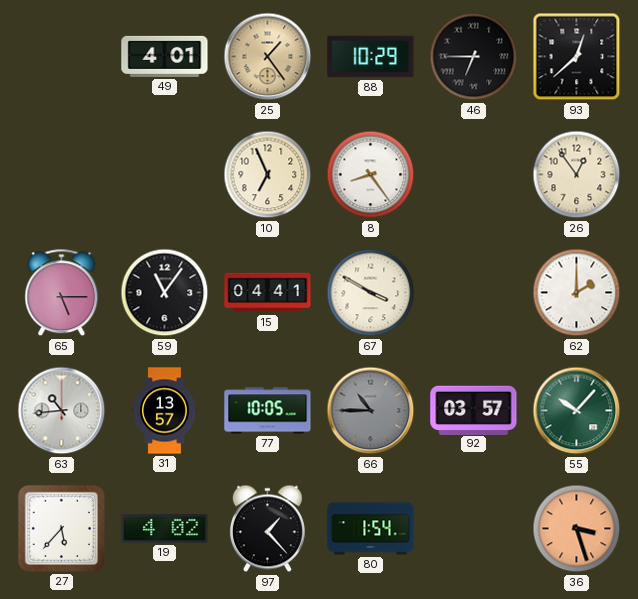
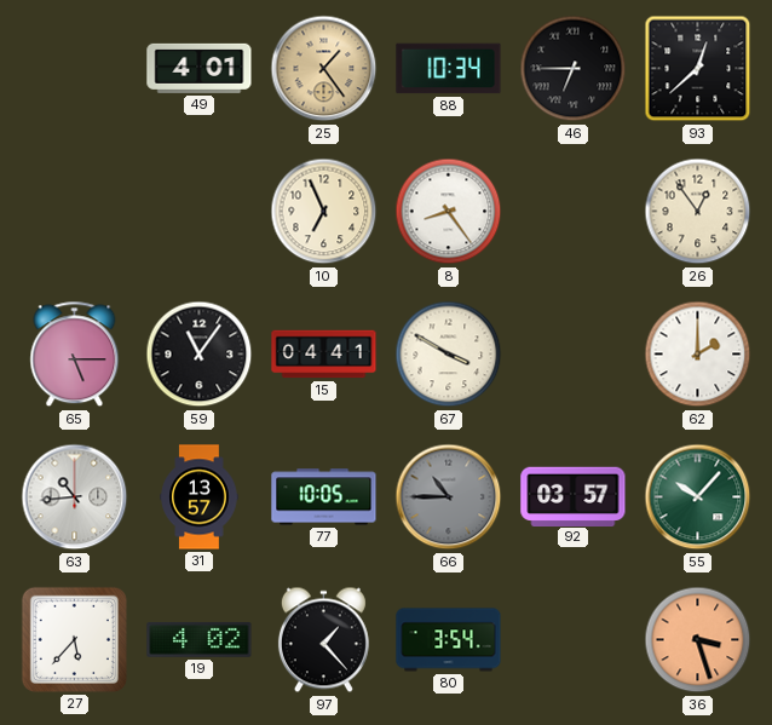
88: 10:29 -> 10:34 (449, 69)
80: 1:54 -> 3:54 (449, 640)
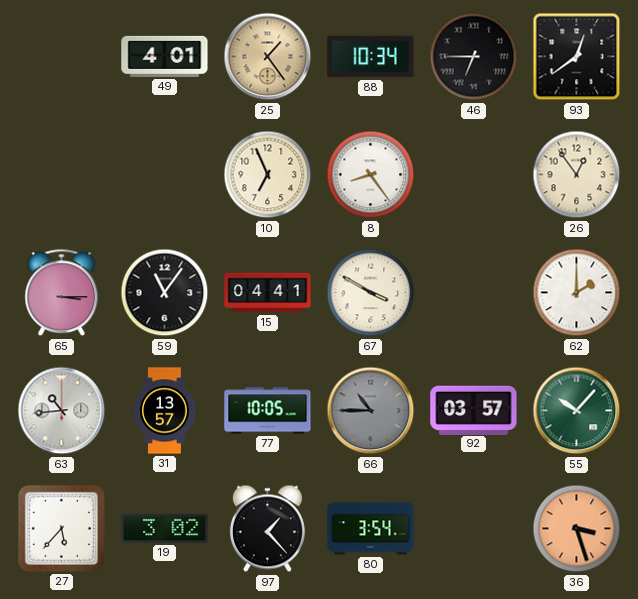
93: 12:38 -> 12:39 (577, 57)
65: 5:15 -> 3:15 (62, 293)
19: 4:02 -> 3:02 (165, 528)
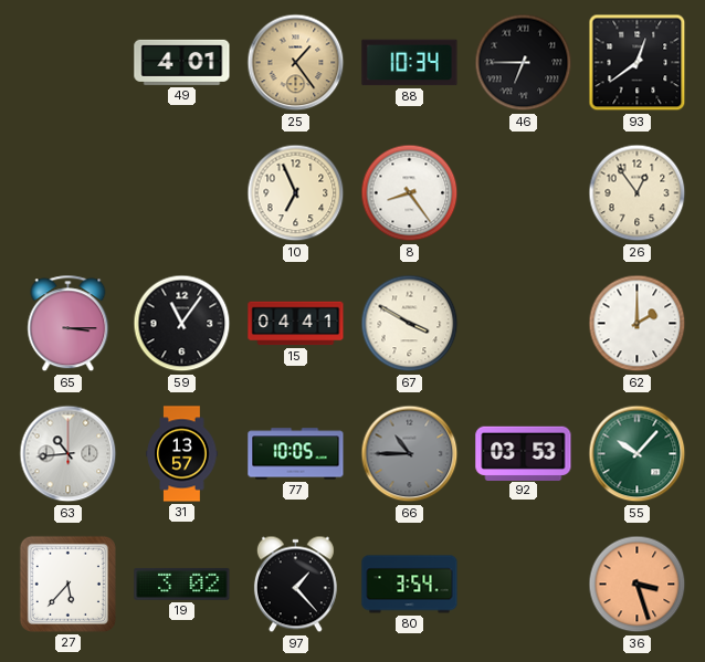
92: 03:57 -> 03:53 (524, 453)
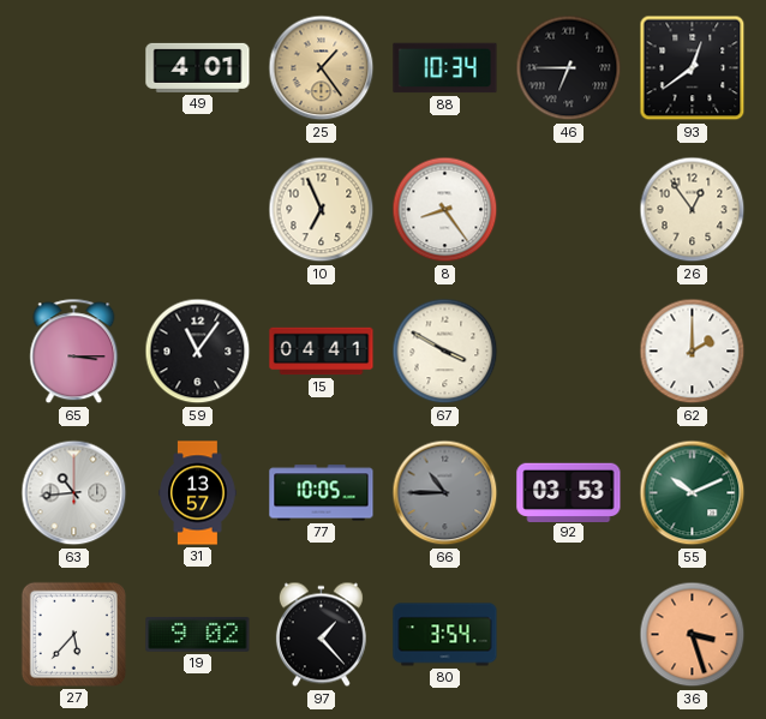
55: 10:07 -> 10:11 (693, 493)
19: 3:02 -> 9:02 (198, 634)
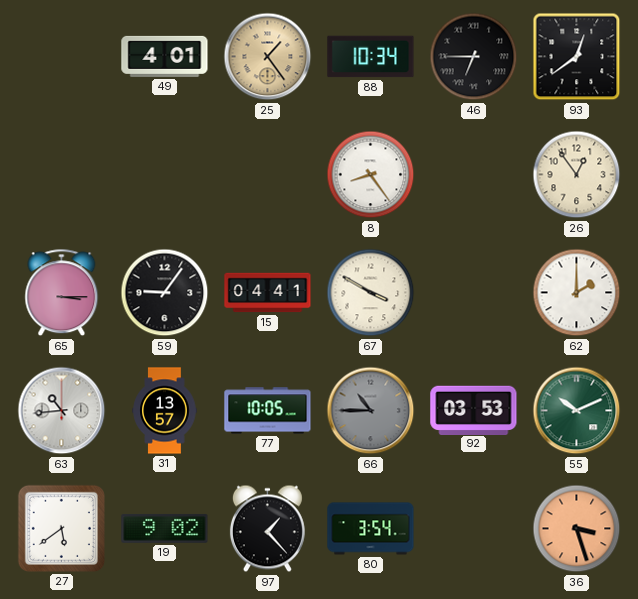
10: 6:56 -> none (322, 210)
59: 11:06 -> 9:06 (165, 293)
27: 5:37 -> 5:39 (61, 528)
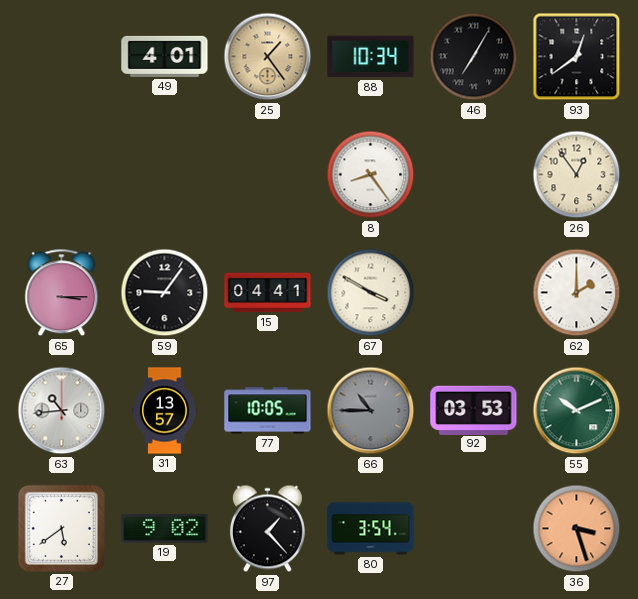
46: 6:45 -> 7:05 (474, 57)
